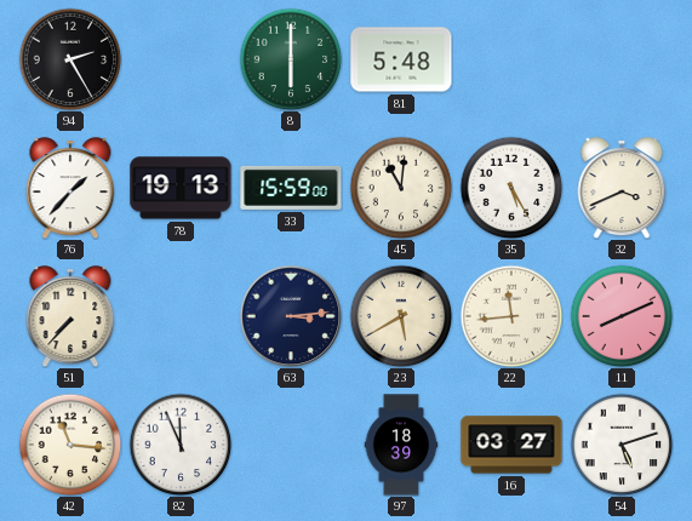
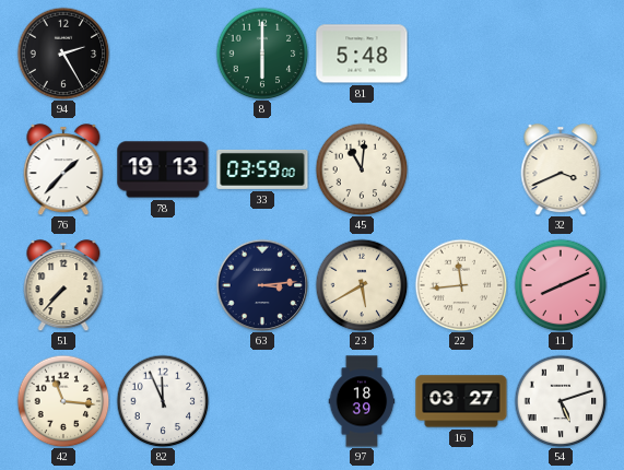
33: 15:59 -> 03:59 (262, 169)
35: 5:25 -> none (511, 188)
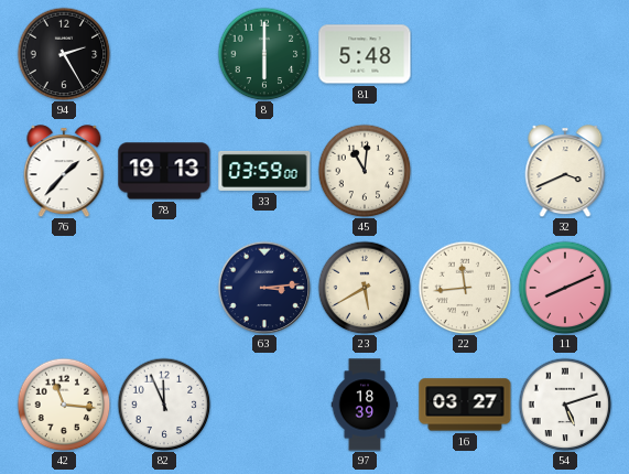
51: 7:37 -> none (63, 285)
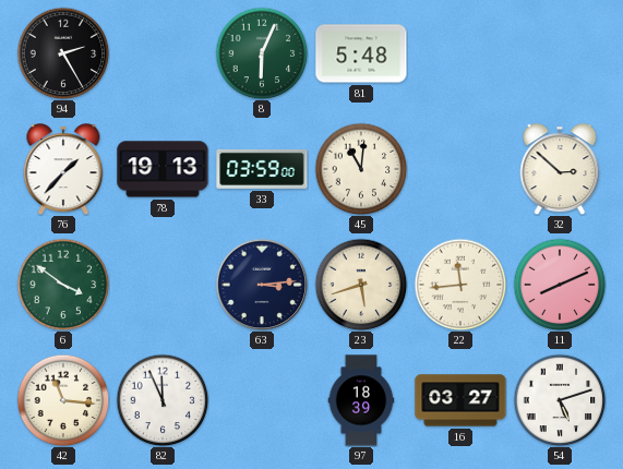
8: 6:00 -> 6:04 (262, 53)
32: 3:41 -> 2:52 (560, 169)
6: none -> 3:51 (63, 285)
23: 5:40 -> 5:42 (361, 285)
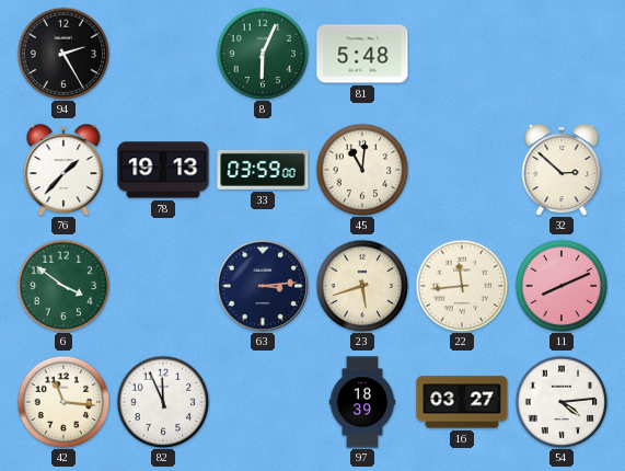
54: 5:12 -> 4:14 (562, 402)
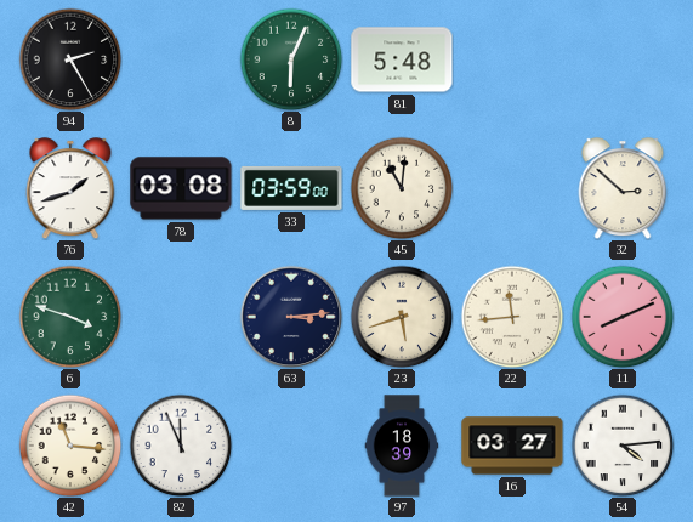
76: 1:37 -> 1:42 (70, 188)
78: 19:13 -> 03:08 (181, 188)
6: 3:51 -> 3:48 (70, 317)
